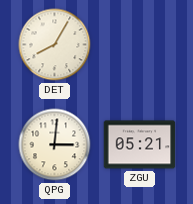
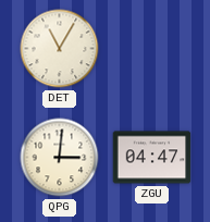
DET: 8:05 -> 11:05 (60, 49)
ZGU: 05:21 -> 04:47 (152, 158)
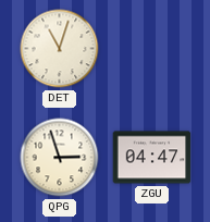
DET: 11:05 -> 11:03 (60, 49)
QPG: 3:01 -> 2:57 (60, 158)
